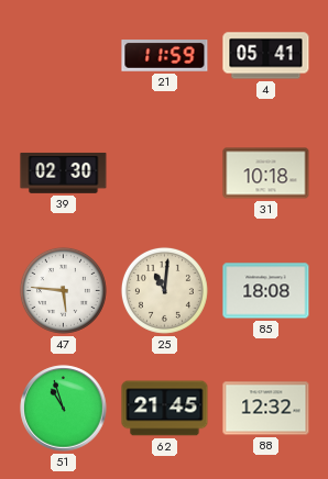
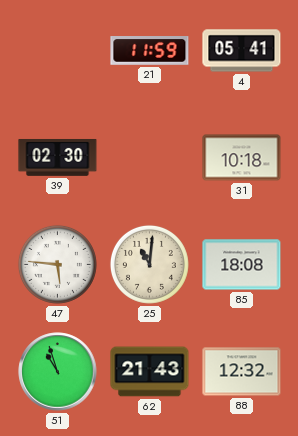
62: 21:45 -> 21:43 (150, 372)
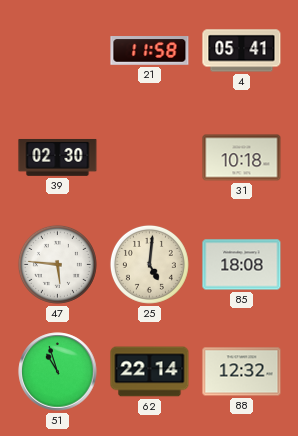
21: 11:59 -> 11:58 (150, 51)
25: 11:01 -> 5:01 (149, 264)
62: 21:43 -> 22:14 (150, 372)
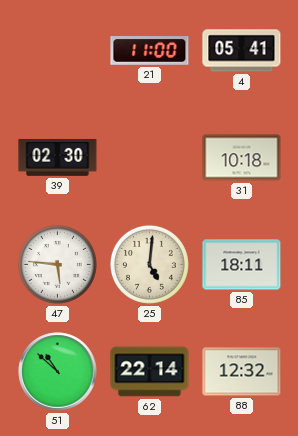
21: 11:58 -> 11:00 (150, 51)
85: 18:08 -> 18:11 (242, 265)
51: 10:57 -> 10:52 (58, 372)
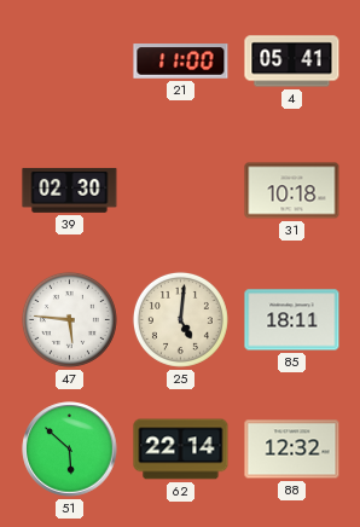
51: 10:52 -> 5:52 (70, 450)
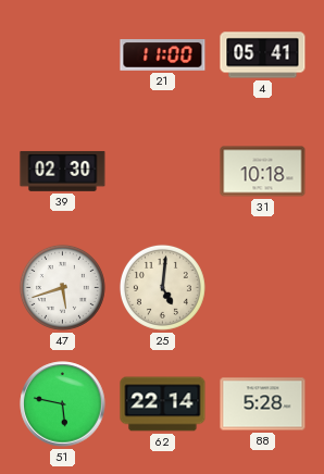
47: 5:46 -> 5:42 (62, 287)
85: 18:11 -> none (292, 320)
51: 5:52 -> 5:47 (63, 404)
88: 12:32 -> 5:28 (263, 404)
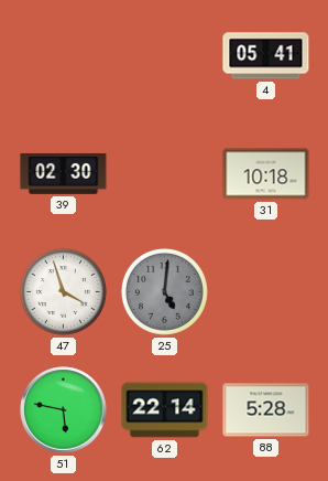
21: 11:00 -> none (163, 55)
47: 5:42 -> 3:57 (63, 291)
25 dial: cream -> grey (164, 291)
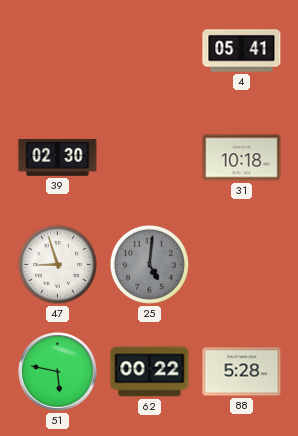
47: 3:57 -> 8:57 (57, 264)
62: 22:14 -> 00:22 (150, 372)
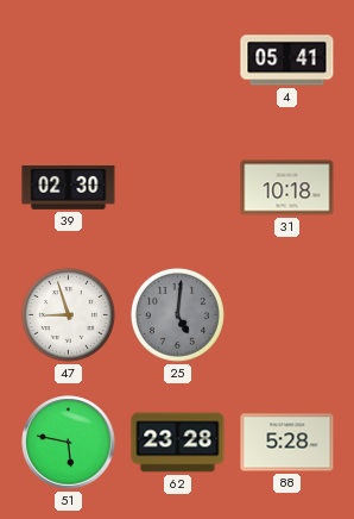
62: 00:22 -> 23:28 (178, 443)
